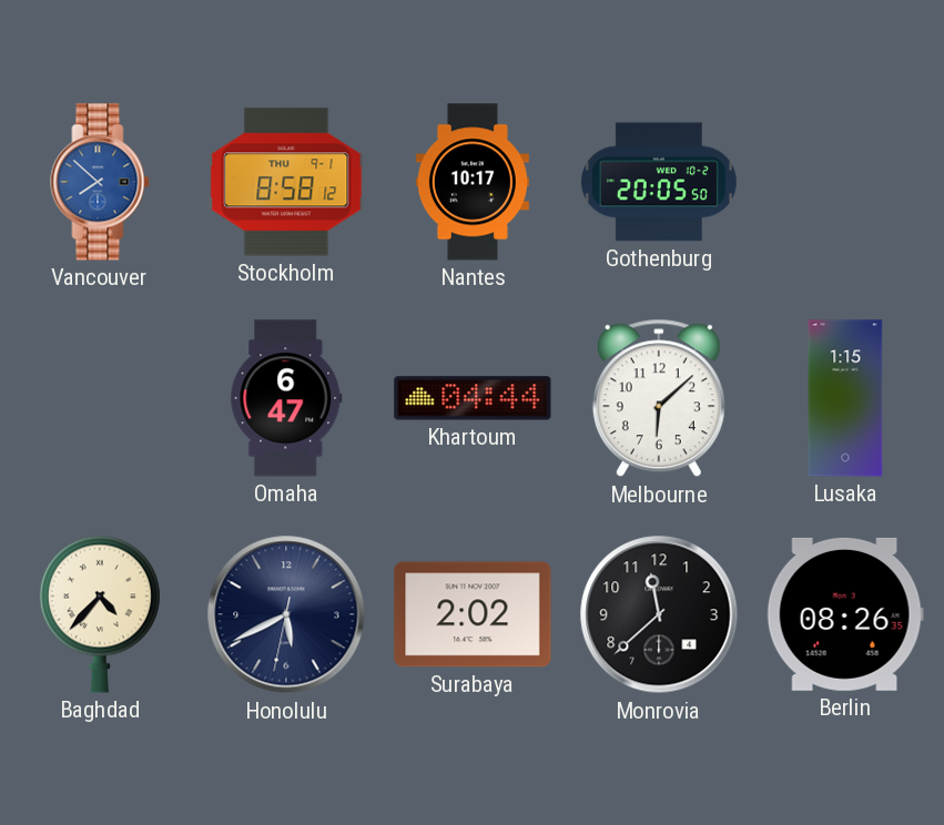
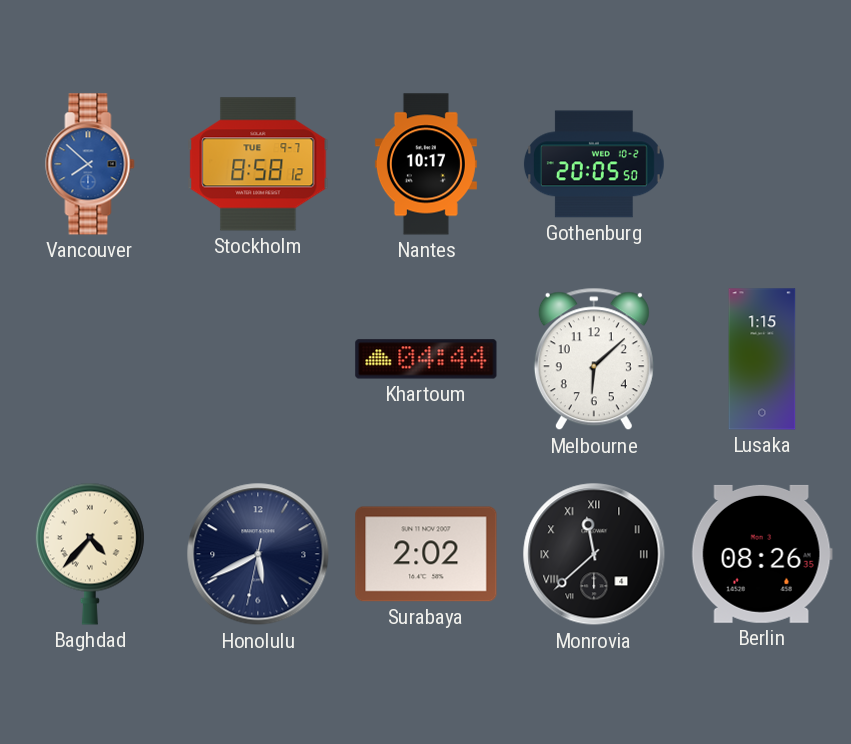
Stockholm date: THU 9-1 -> TUE 9-7 (258, 164)
Omaha: 6:47 -> none (286, 398)
Monrovia numerals: Arabic -> Roman (594, 554)
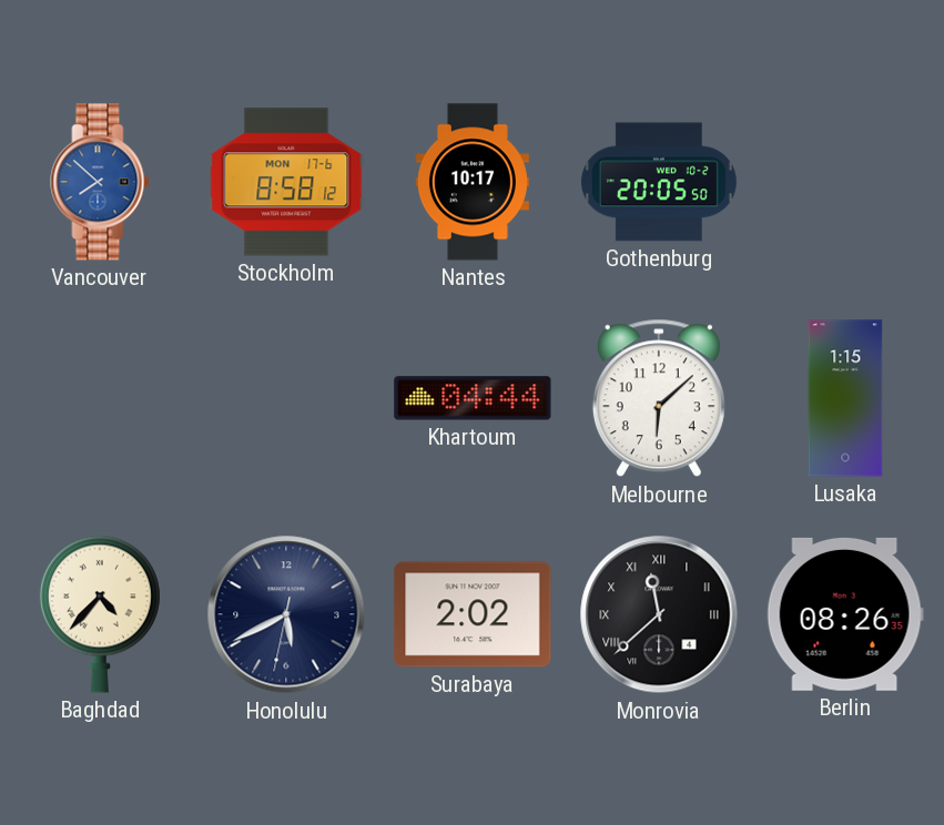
Stockholm date: TUE 9-7 -> MON 17-6 (286, 182)
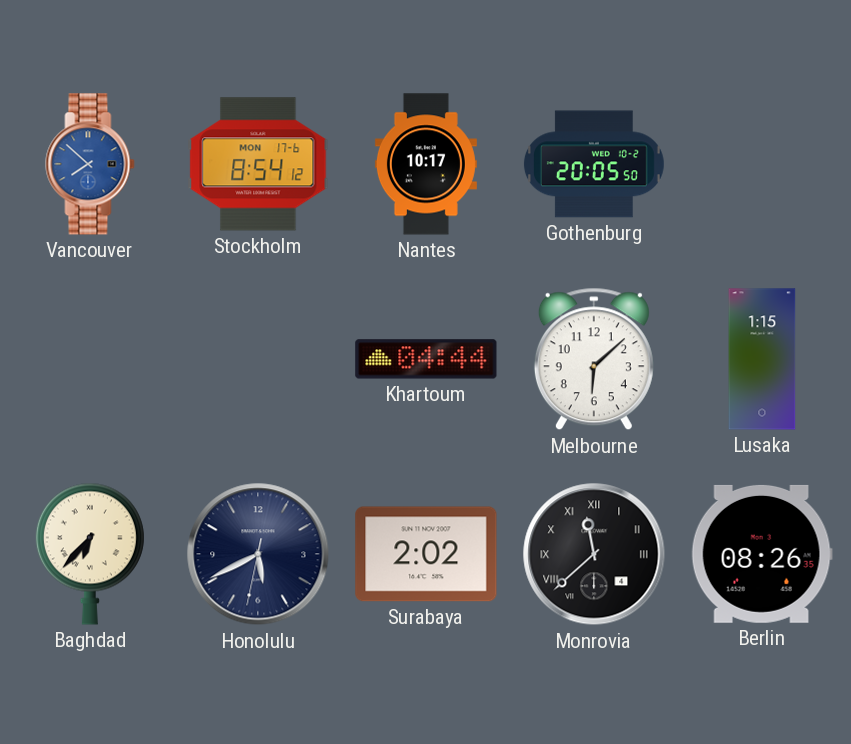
Stockholm: 8:58 -> 8:54 (258, 164)
Baghdad: 4:37 -> 6:37 (90, 554)
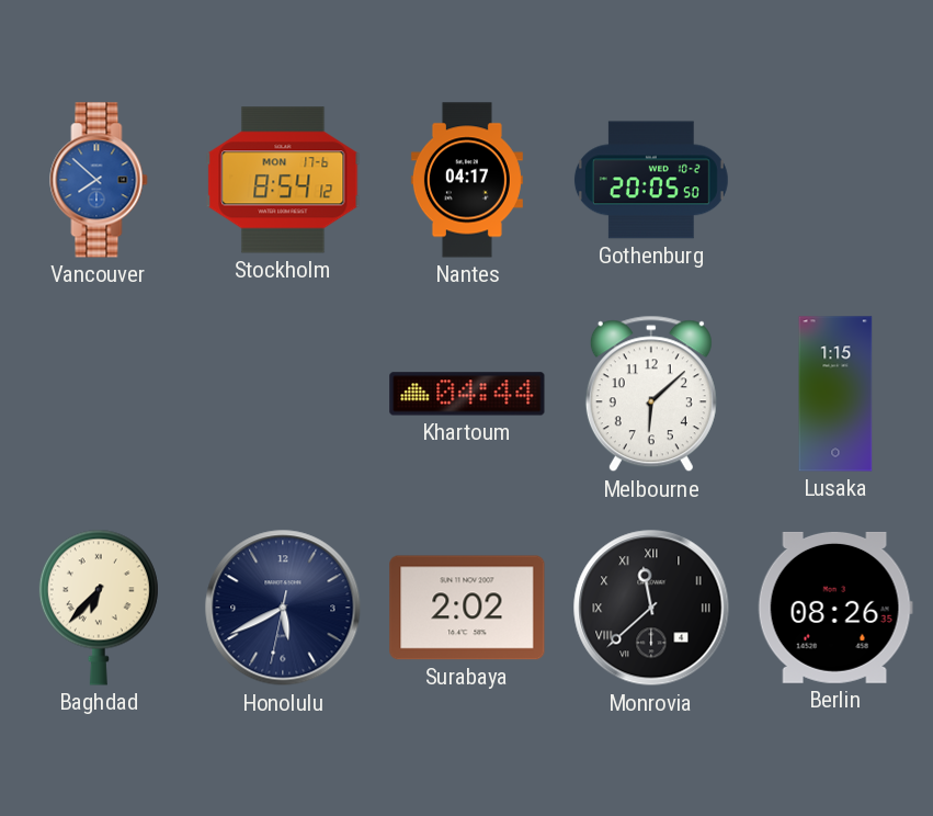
Nantes: 10:17 -> 04:17 (467, 180)
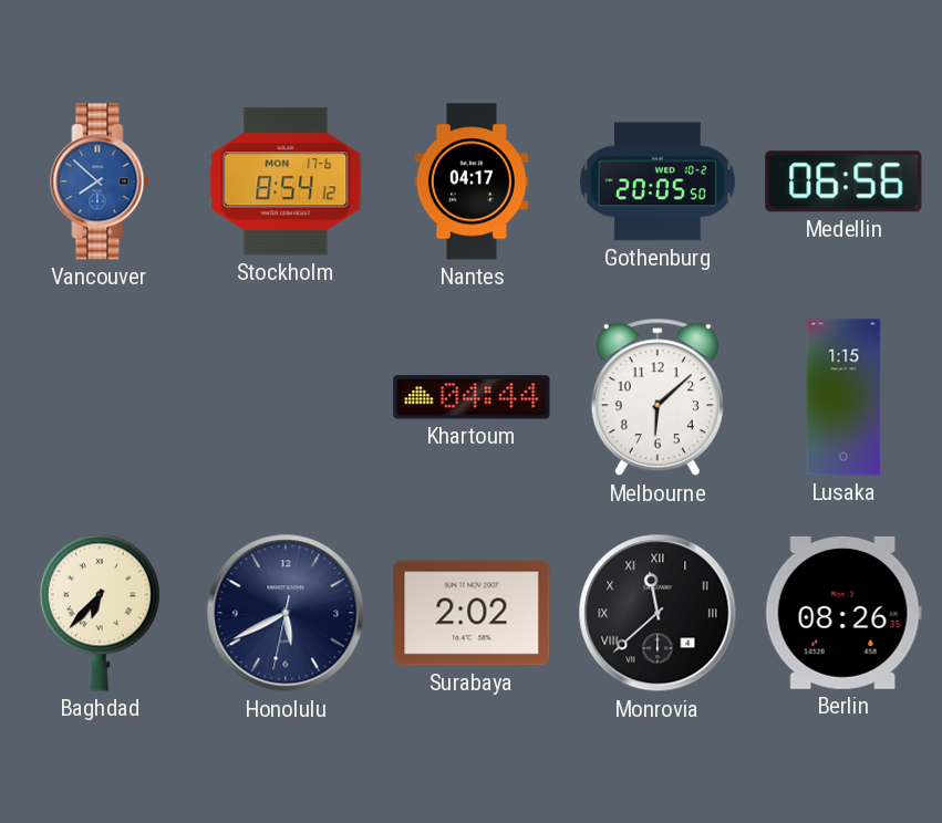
Medellin: none -> 06:56 (843, 181)
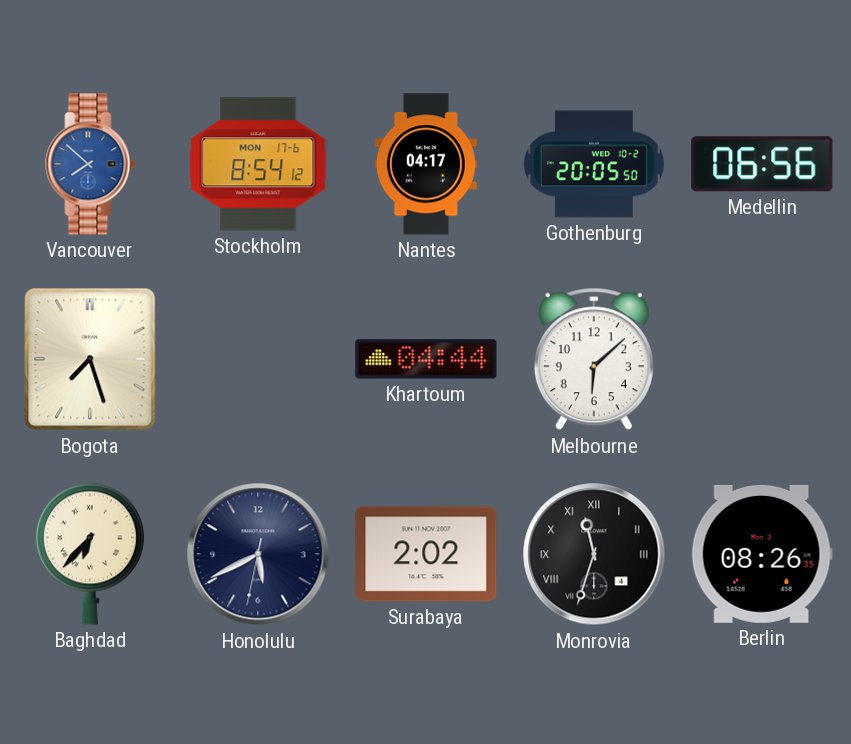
Bogota: none -> 7:27 (90, 359)
Lusaka: 1:15 -> none (843, 397)
Monrovia: 11:38 -> 11:33 (594, 554)
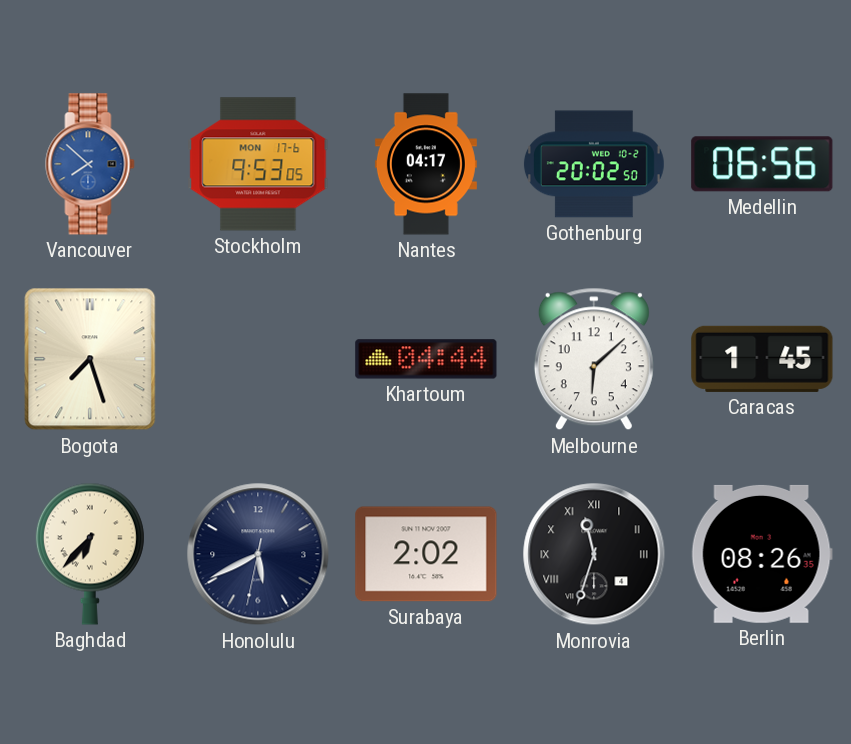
Stockholm: 8:54 -> 9:53 (258, 164)
Gothenburg: 20:05 -> 20:02 (594, 164)
Caracas: none -> 1:45 (762, 359)
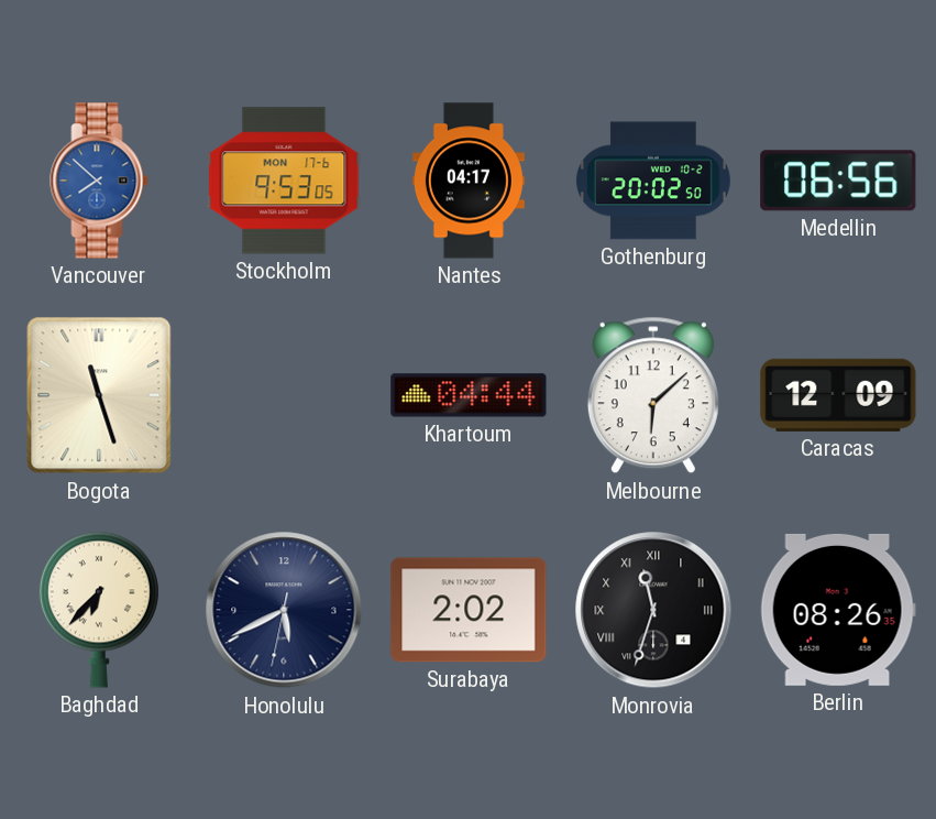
Bogota: 7:27 -> 11:27 (99, 395)
Caracas: 1:45 -> 12:09 (838, 395)
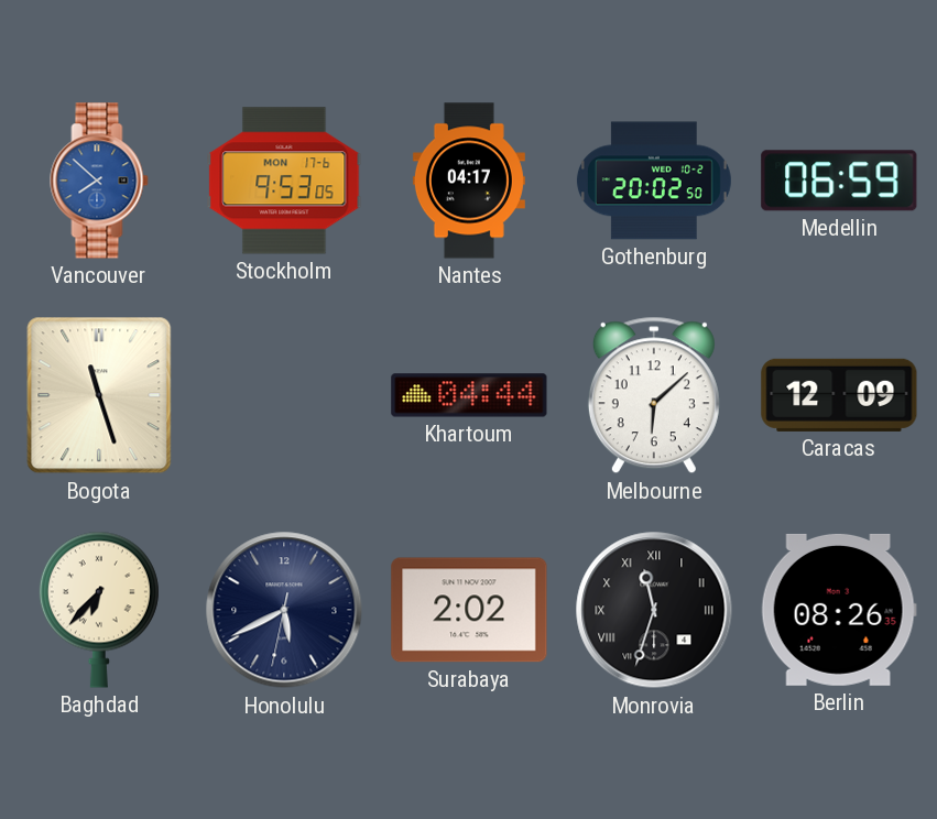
Medellin: 06:56 -> 06:59 (839, 181)
